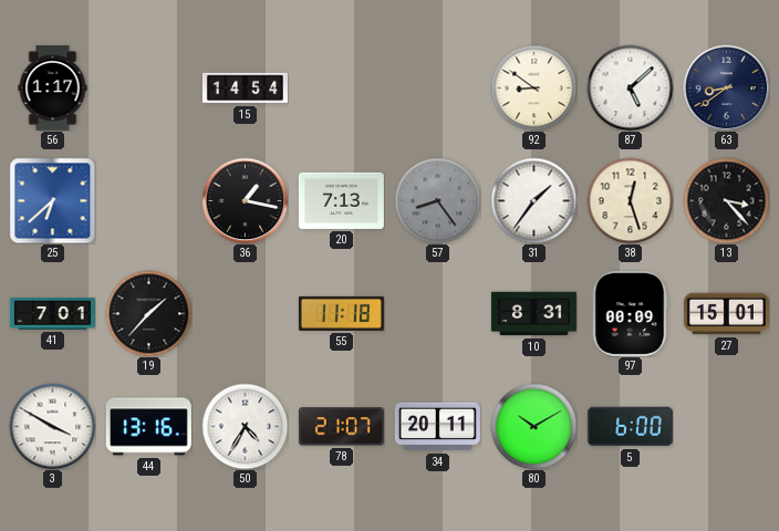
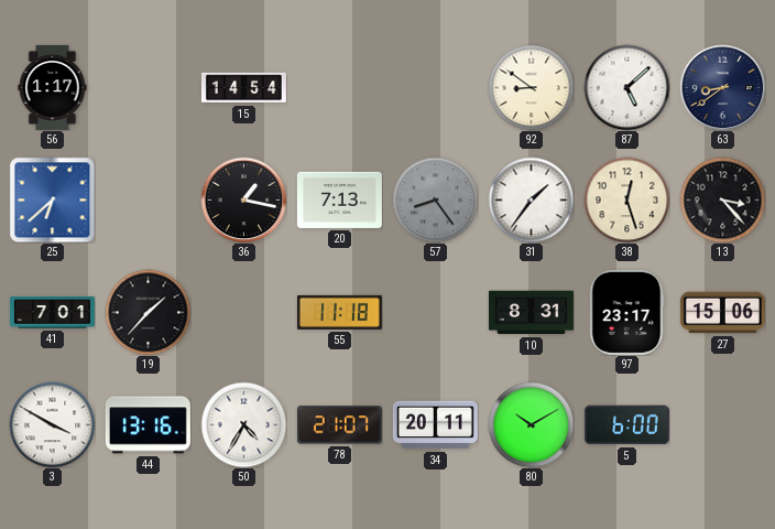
97: 00:09 -> 23:17 (626, 312)
27: 15:01 -> 15:06 (722, 313)
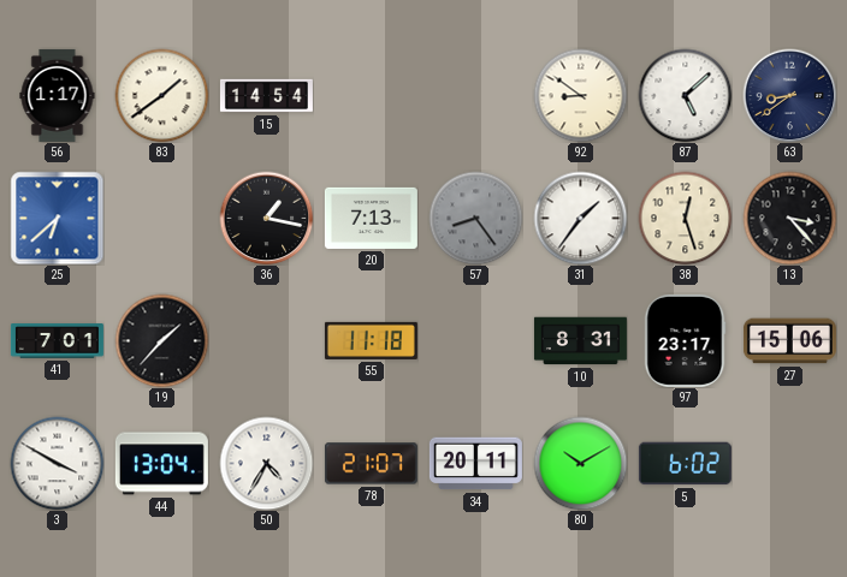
83: none -> 1:39 (161, 95)
44: 13:16 -> 13:04 (161, 464)
5: 6:00 -> 6:02 (685, 464)
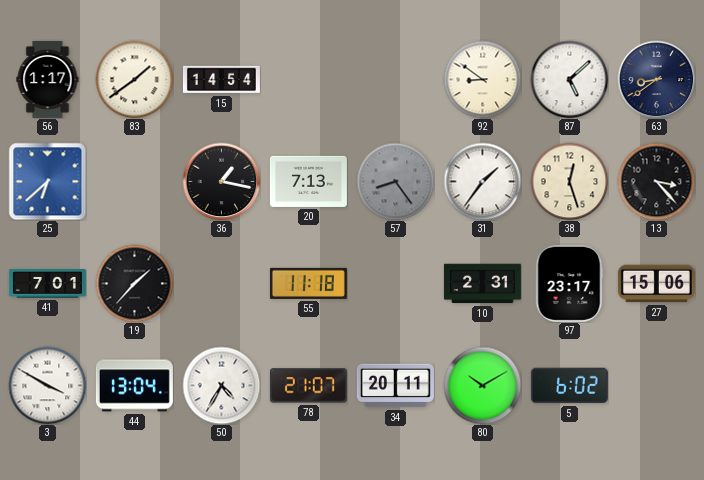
10: 8:31 -> 2:31 (482, 284)
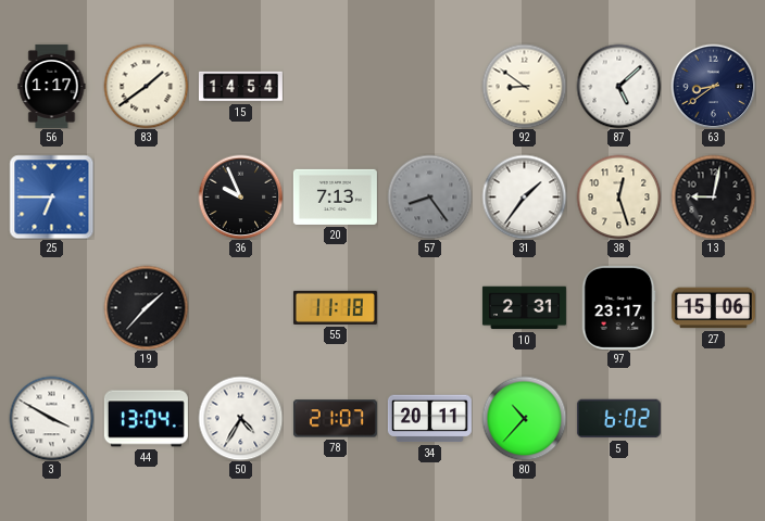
25: 6:38 -> 6:45 (51, 196)
36: 1:17 -> 9:56 (240, 196)
13: 3:23 -> 9:02 (713, 196)
41: 7:01 -> none (47, 284)
80: 10:10 -> 10:37 (524, 418)
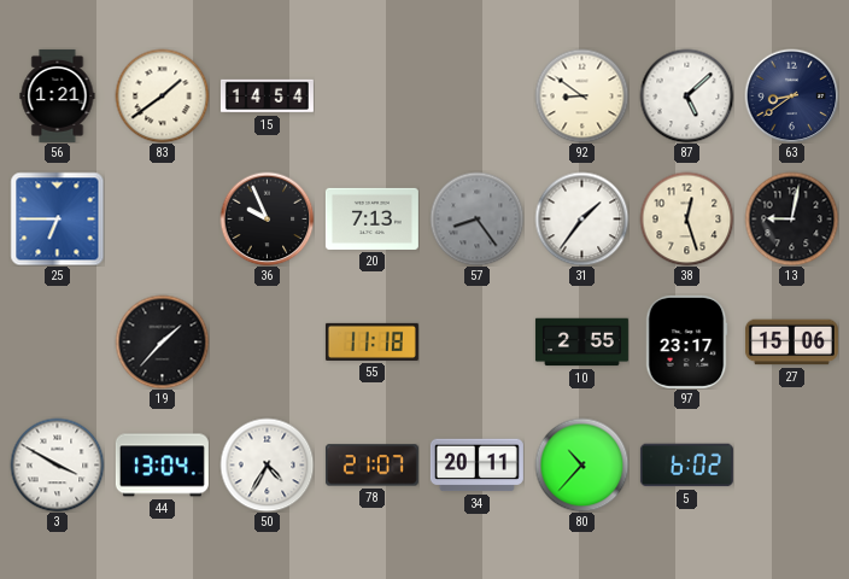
56: 1:17 -> 1:21 (58, 95)
10: 2:31 -> 2:55 (581, 343)
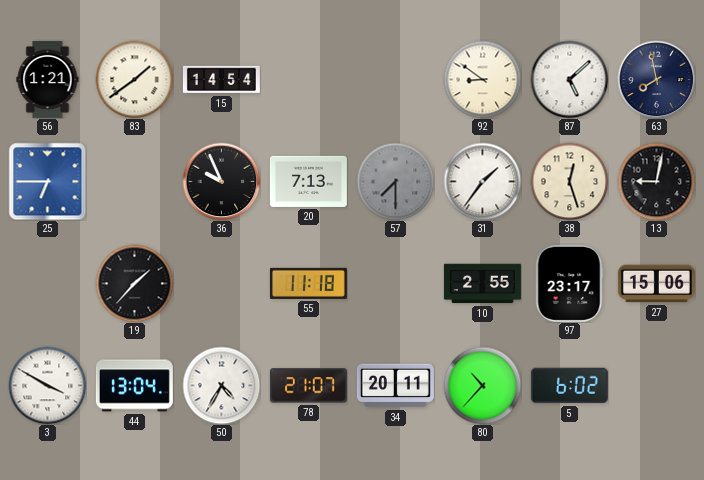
63: 8:39 -> 7:58 (656, 79)
57: 8:24 -> 7:30 (395, 181)
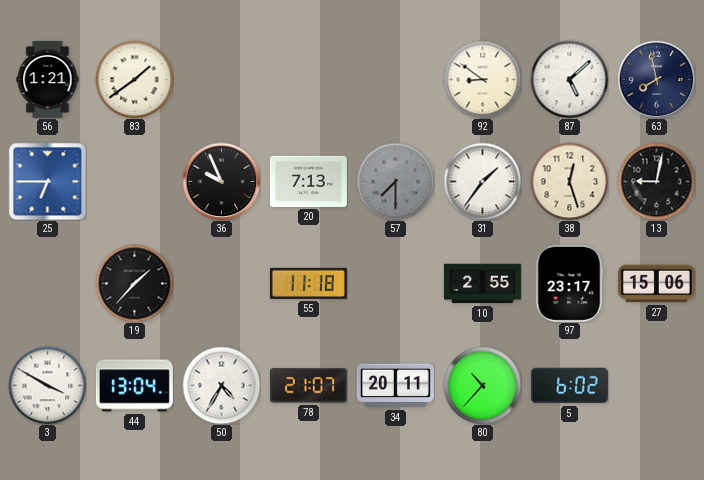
15: 14:54 -> none (221, 80)
